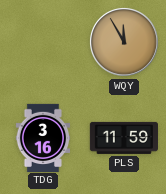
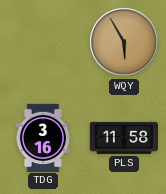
WQY: 11:55 -> 5:55 (124, 42)
PLS: 11:59 -> 11:58 (124, 138)
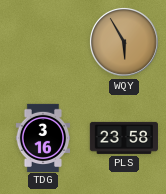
PLS: 11:58 -> 23:58 (124, 138)
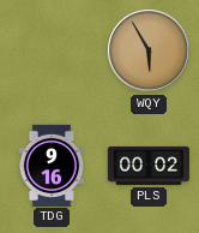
TDG: 3:16 -> 9:16 (52, 165)
PLS: 23:58 -> 00:02 (149, 166)
